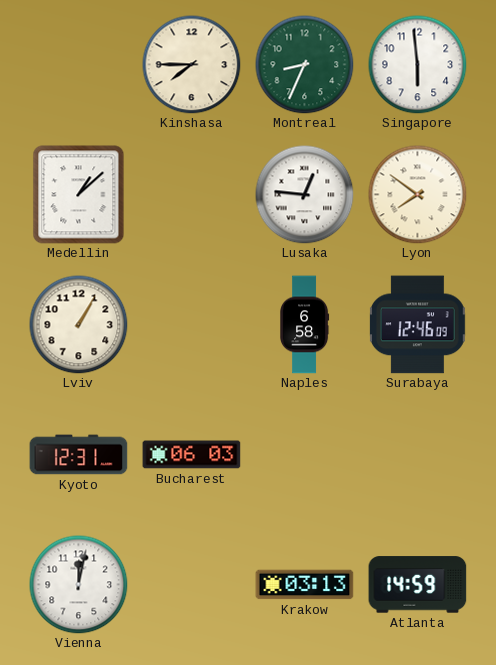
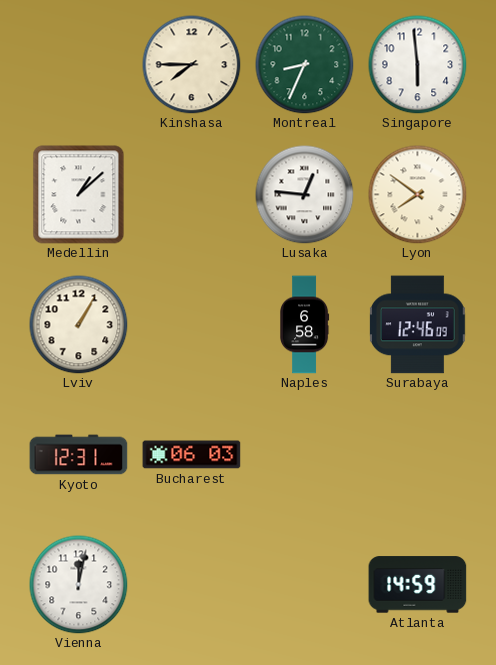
Krakow: 03:13 -> none (305, 585)
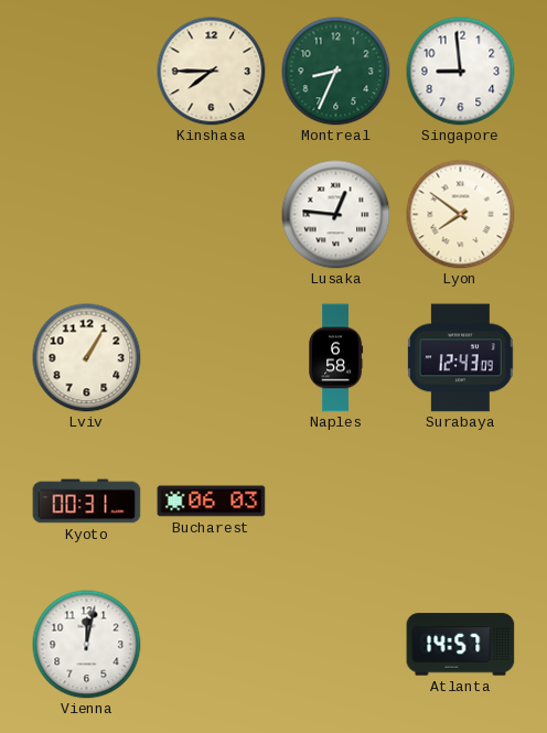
Singapore: 5:59 -> 8:59 (461, 72)
Medellin: 1:08 -> none (79, 195)
Surabaya: 12:46 -> 12:43 (461, 358)
Kyoto: 12:31 -> 00:31 (87, 502)
Atlanta: 14:59 -> 14:57 (461, 645)
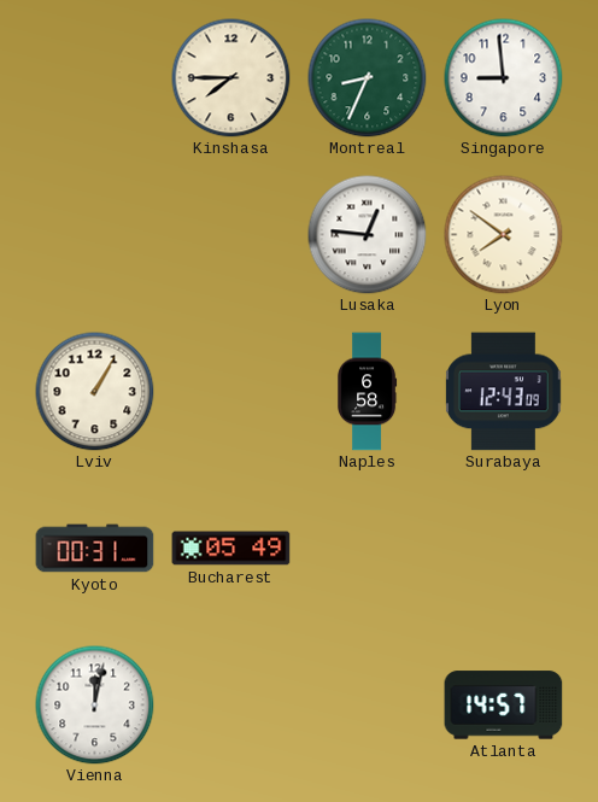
Bucharest: 06:03 -> 05:49 (231, 549)
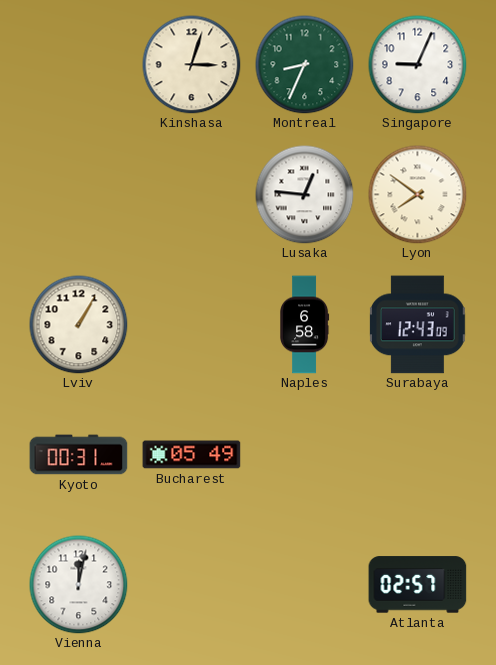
Kinshasa: 7:45 -> 3:03 (192, 65)
Singapore: 8:59 -> 9:04 (418, 65)
Atlanta: 14:57 -> 02:57 (418, 585)
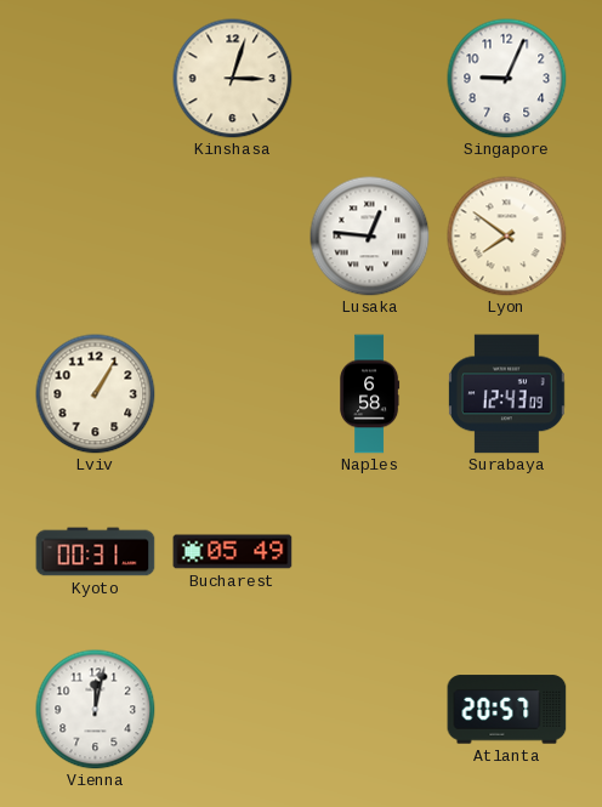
Montreal: 8:34 -> none (305, 65)
Atlanta: 02:57 -> 20:57 (507, 710)
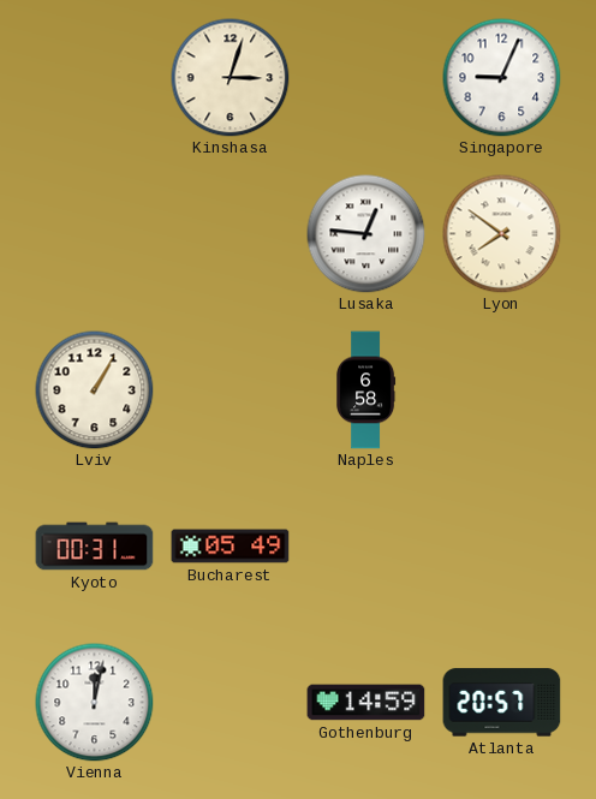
Surabaya: 12:43 -> none (507, 394)
Gothenburg: none -> 14:59 (366, 703)
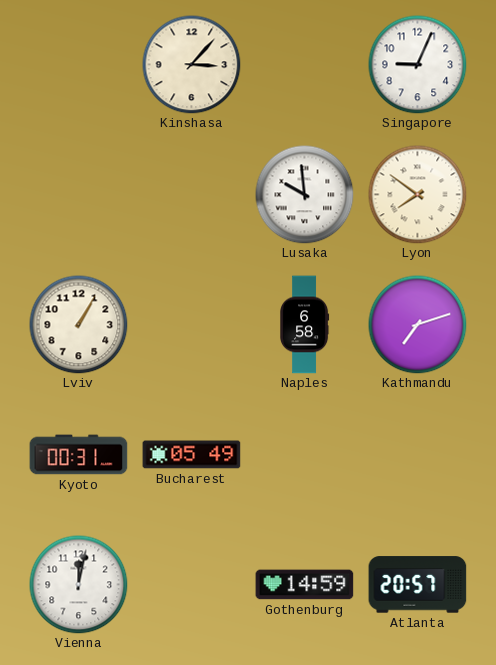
Kinshasa: 3:03 -> 3:07 (192, 65)
Lusaka: 12:46 -> 9:59 (305, 195)
Kathmandu: none -> 7:12 (418, 325)
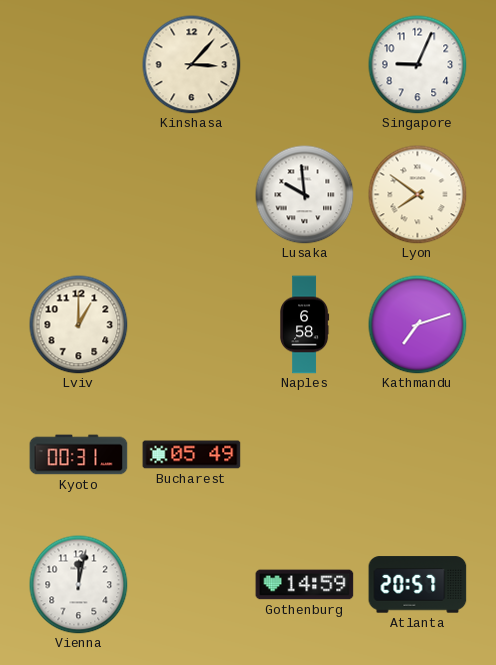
Lviv: 1:05 -> 1:00 (79, 325)
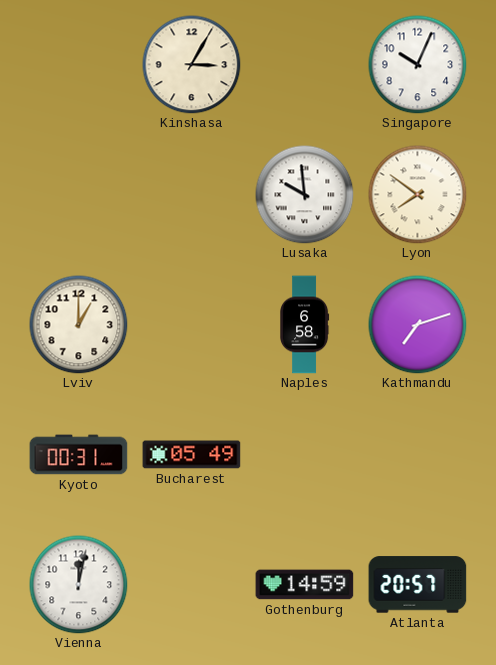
Kinshasa: 3:07 -> 3:05 (192, 65)
Singapore: 9:04 -> 10:04 (418, 65)
